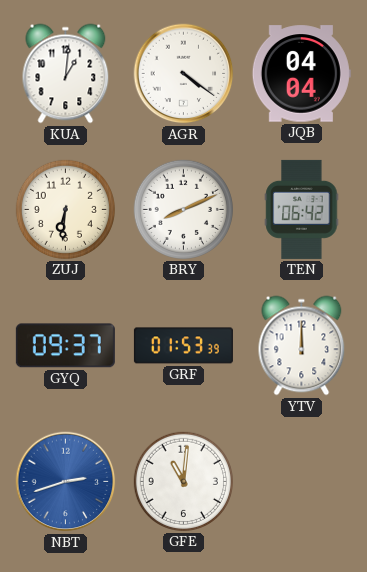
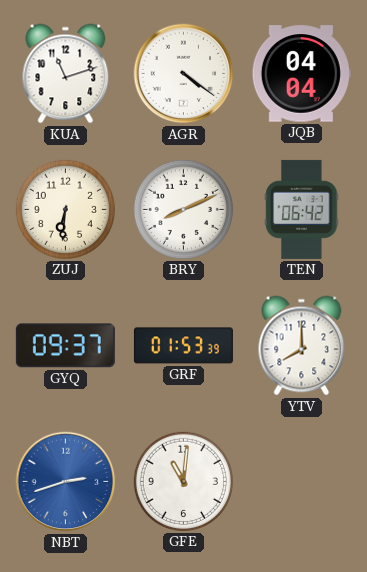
KUA: 1:01 -> 11:12 (66, 74)
YTV: 12:00 -> 8:00 (302, 346)
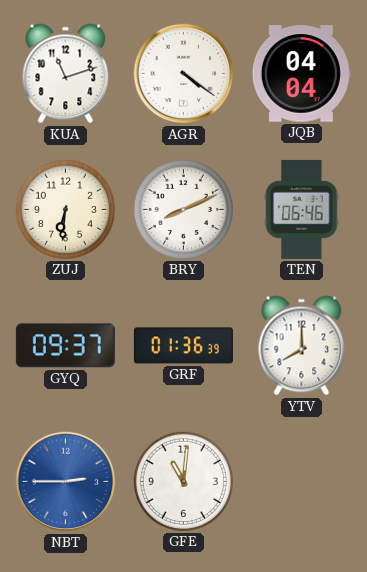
TEN: 06:42 -> 06:46 (302, 209)
GRF: 01:53 -> 01:36 (183, 346)
NBT: 2:42 -> 2:45 (66, 482)
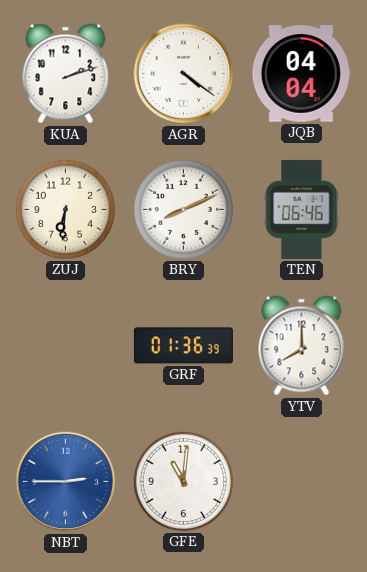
KUA: 11:12 -> 2:12 (66, 74)
GYQ: 09:37 -> none (65, 346)
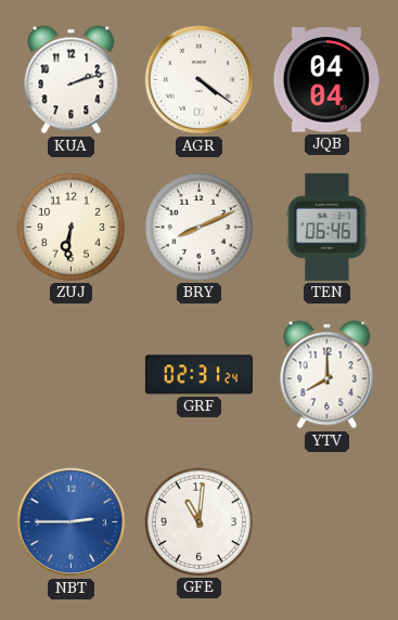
GRF: 01:36 -> 02:31 (198, 375)
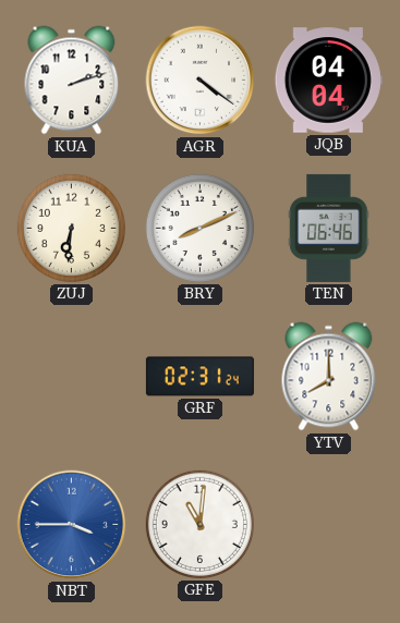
NBT: 2:45 -> 3:45 (72, 525)
